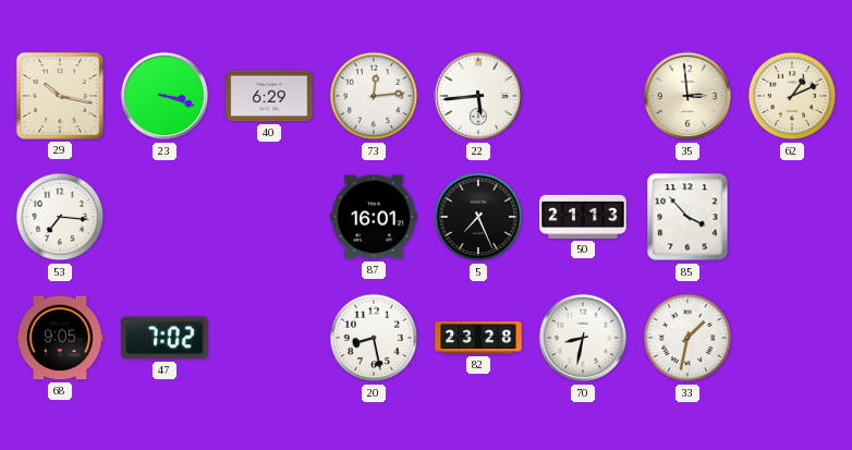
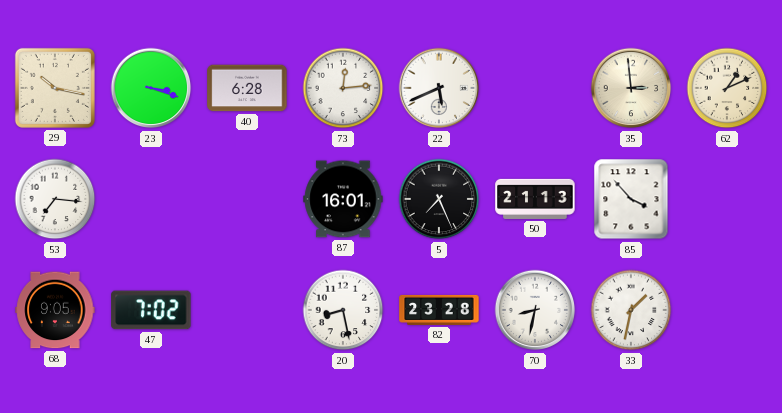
40: 6:29 -> 6:28 (247, 88)
22: 5:44 -> 5:41 (439, 88)
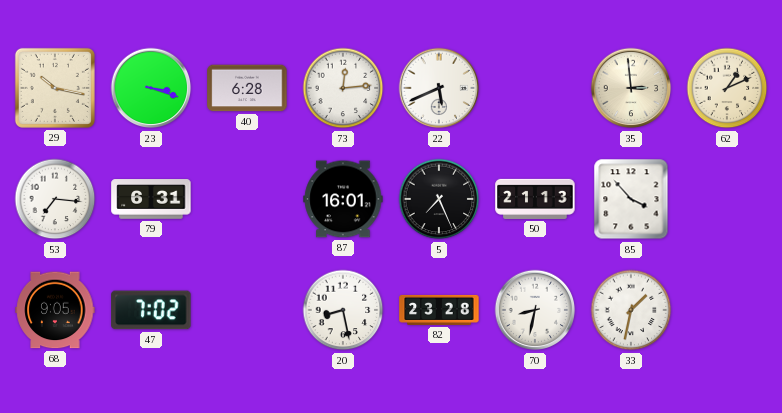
79: none -> 6:31 (151, 199)
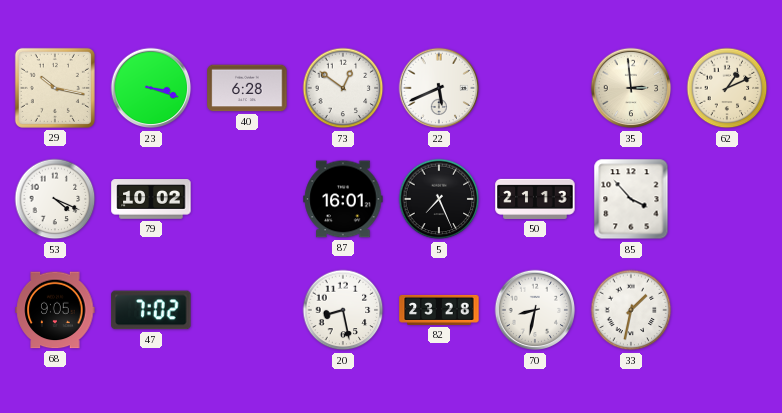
73: 12:14 -> 12:51 (343, 88)
53: 7:16 -> 4:19 (55, 199)
79: 6:31 -> 10:02 (151, 199)
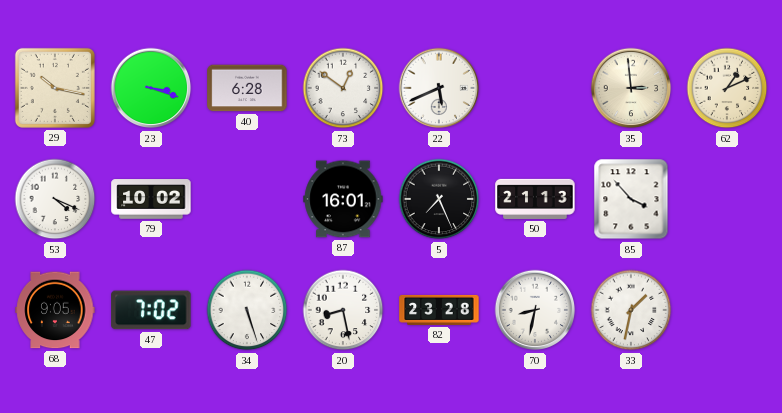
34: none -> 5:27 (247, 310)
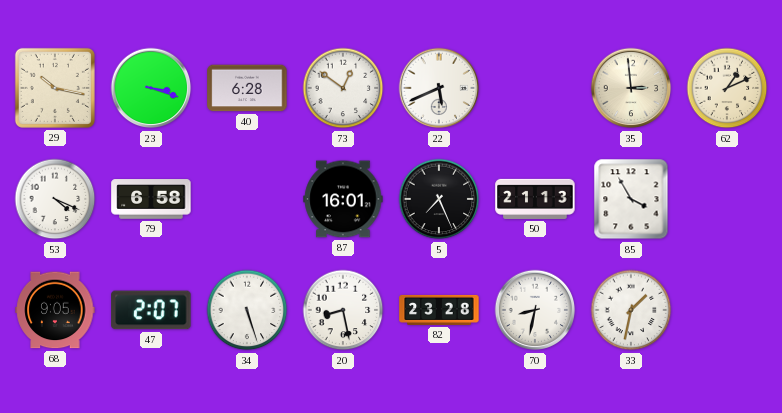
79: 10:02 -> 6:58 (151, 199)
85: 3:53 -> 3:55 (631, 199)
47: 7:02 -> 2:07 (151, 310)
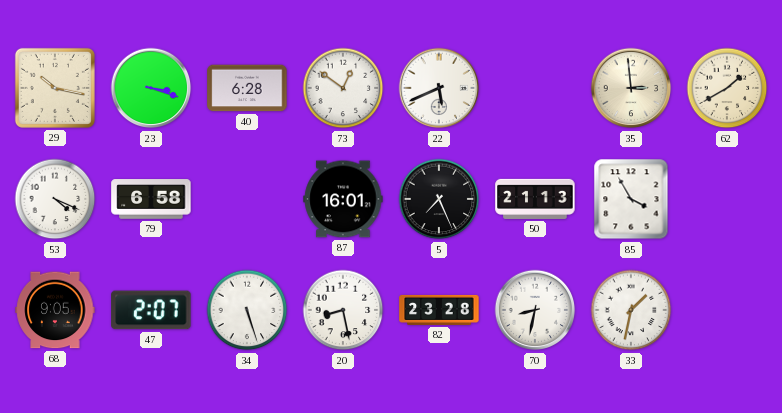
62: 1:11 -> 1:40 (727, 88)
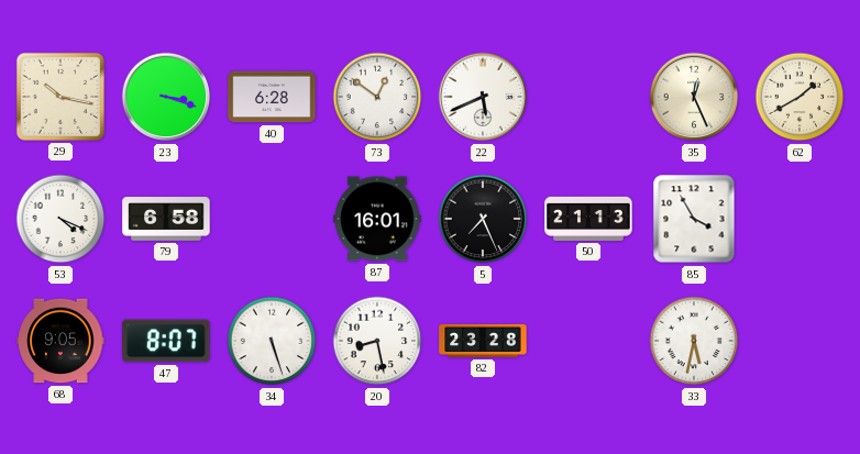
35: 2:59 -> 12:26 (694, 97)
47: 2:07 -> 8:07 (166, 341)
70: 8:32 -> none (535, 310)
33: 1:32 -> 5:32 (694, 341)
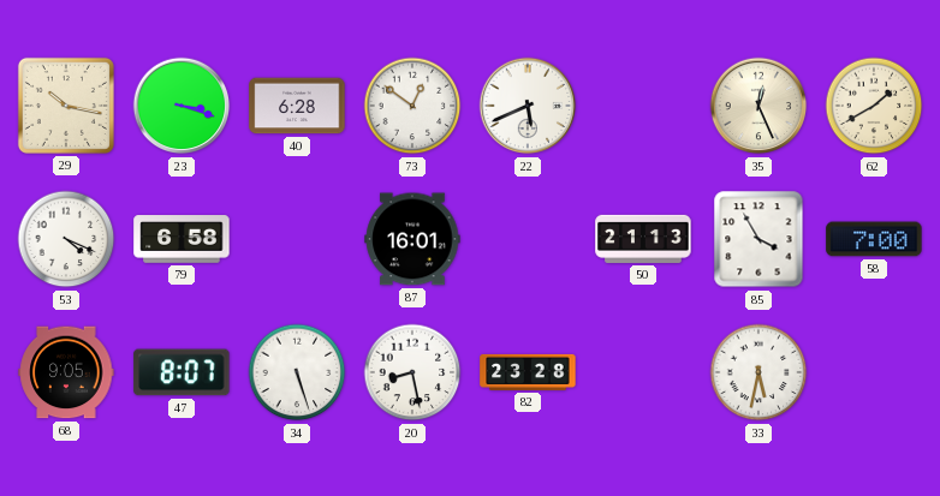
5: 7:26 -> none (483, 219)
58: none -> 7:00 (874, 239)
